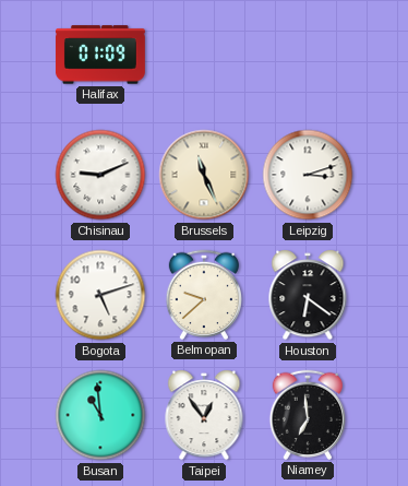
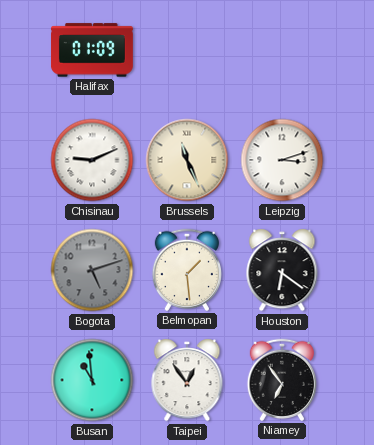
Bogota dial: white -> grey (92, 270)
Belmopan: 9:38 -> 1:29 (186, 270)
Niamey: 6:59 -> 6:54 (281, 380)
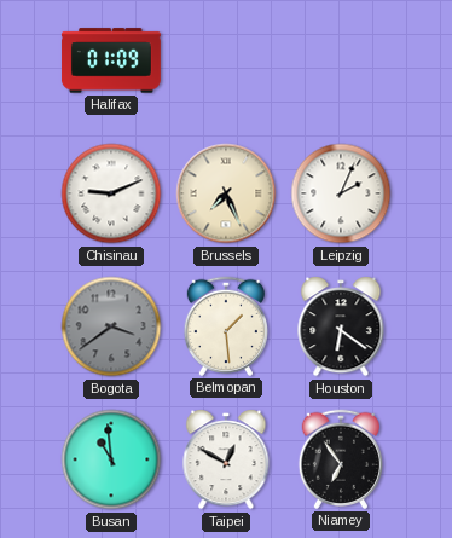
Brussels: 11:26 -> 7:26 (226, 193)
Leipzig: 3:12 -> 2:04 (341, 193)
Bogota: 5:12 -> 3:39 (111, 326)
Taipei: 12:54 -> 12:50 (226, 459)
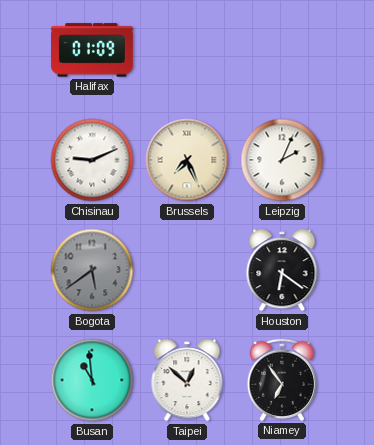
Bogota: 3:39 -> 5:39 (92, 270)
Belmopan: 1:29 -> none (225, 326)
Taipei: 12:50 -> 12:52 (187, 380)
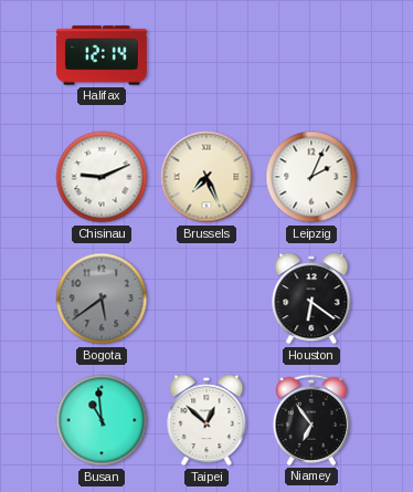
Halifax: 01:09 -> 12:14 (102, 55)
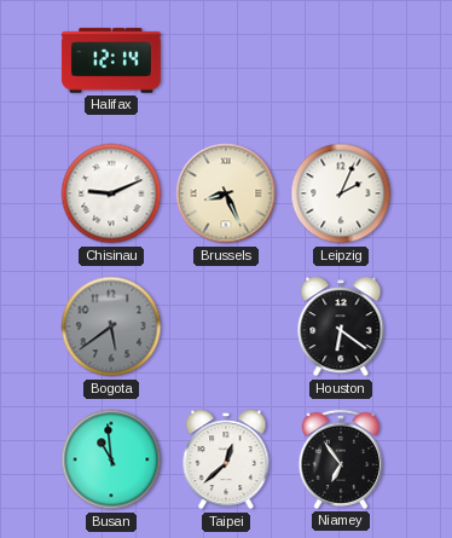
Brussels: 7:26 -> 8:26 (226, 193)
Taipei: 12:52 -> 12:38 (226, 459)
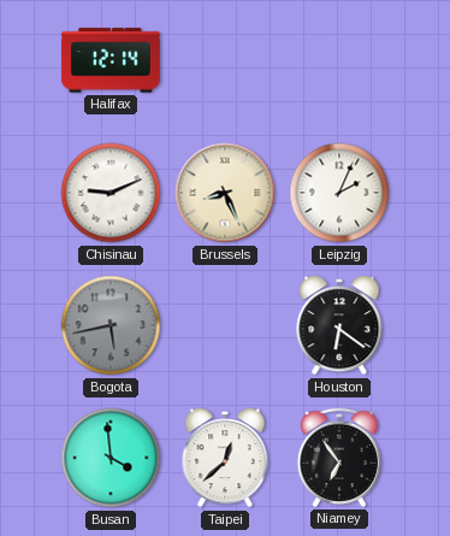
Bogota: 5:39 -> 5:43 (111, 325)
Busan: 10:59 -> 3:59 (111, 458)
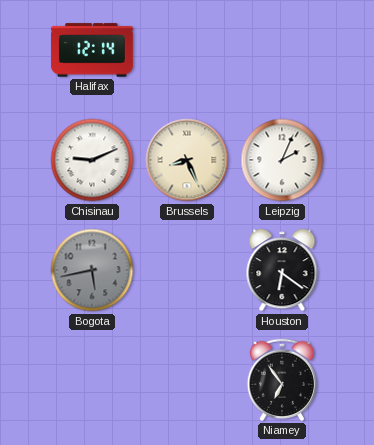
Busan: 3:59 -> none (111, 458)
Taipei: 12:38 -> none (225, 458)
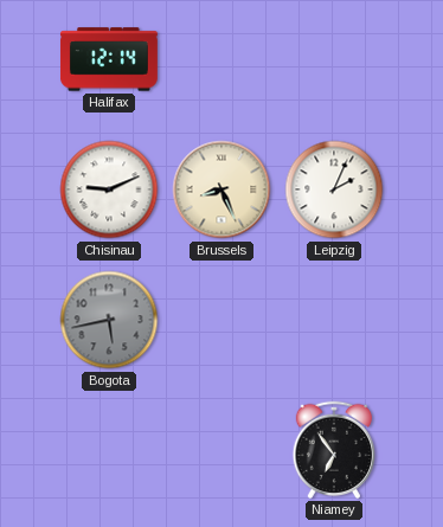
Houston: 6:21 -> none (282, 270)
